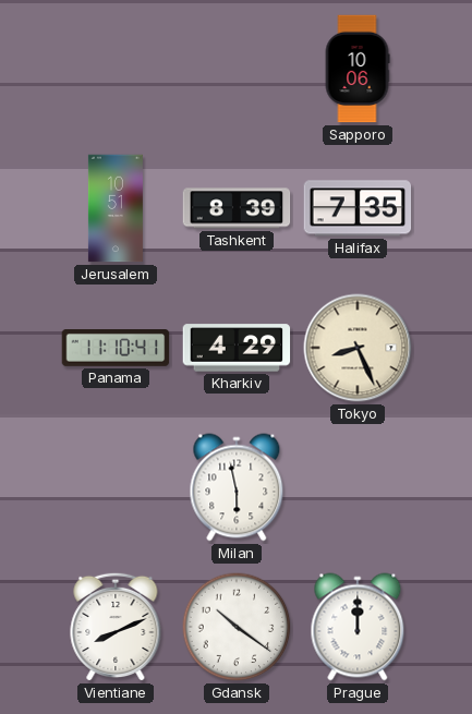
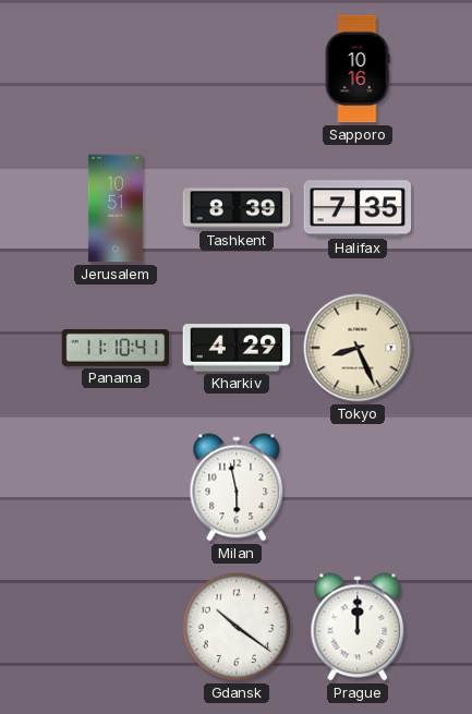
Sapporo: 10:06 -> 10:16 (358, 69)
Vientiane: 8:11 -> none (116, 627)
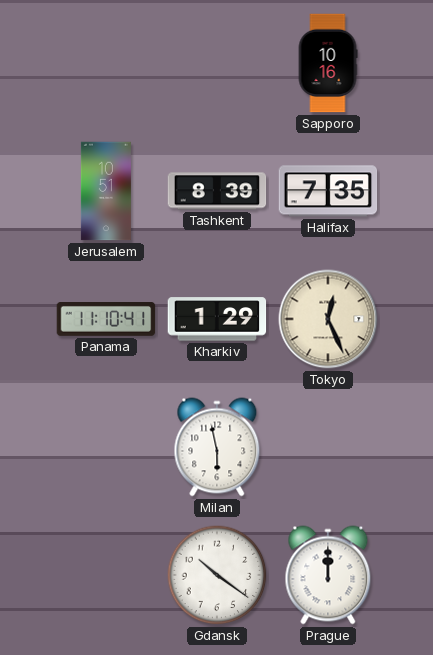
Kharkiv: 4:29 -> 1:29 (217, 319)
Tokyo: 8:26 -> 12:26 (328, 319)
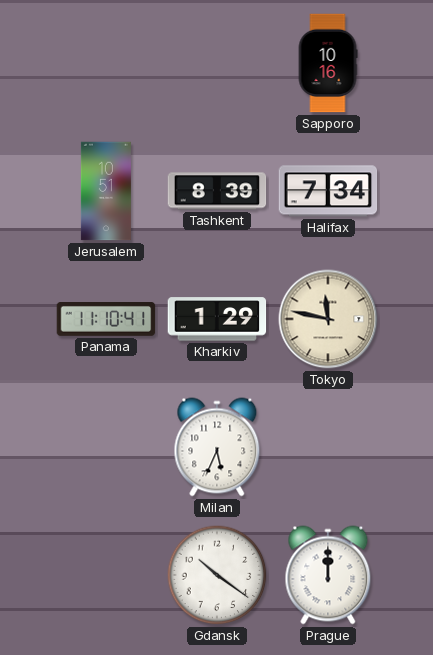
Halifax: 7:35 -> 7:34 (328, 191)
Tokyo: 12:26 -> 11:47 (328, 319)
Milan: 5:58 -> 5:34 (217, 447)
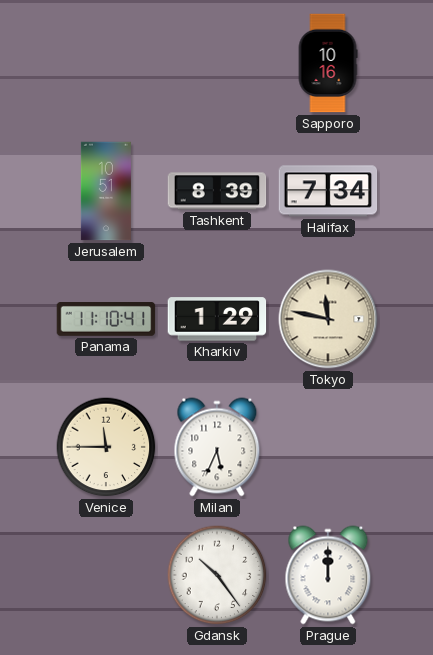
Venice: none -> 11:45 (106, 447)
Gdansk: 10:21 -> 10:24 (217, 575)
